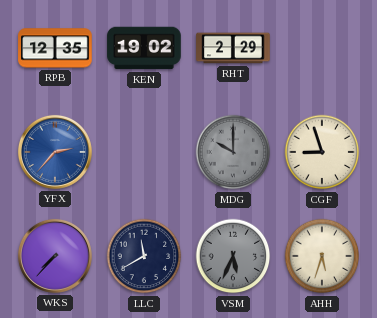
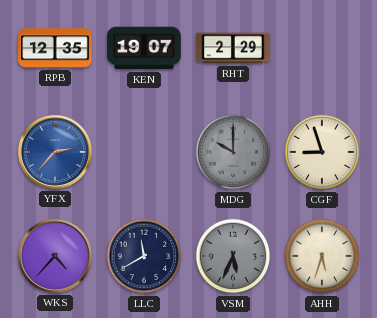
KEN: 19:02 -> 19:07 (144, 48)
WKS: 7:37 -> 4:37 (55, 256)
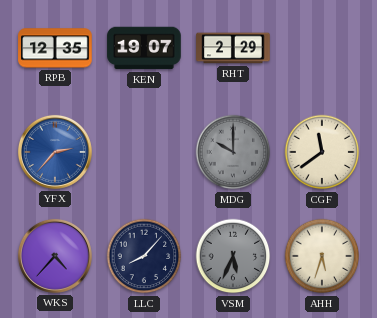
CGF: 8:57 -> 11:39 (322, 152)
LLC: 11:40 -> 8:07 (144, 256)
